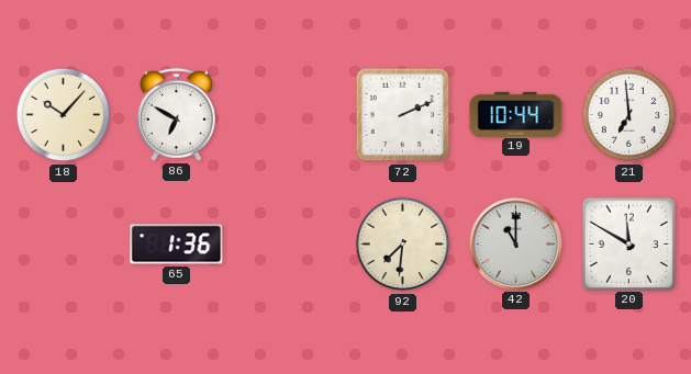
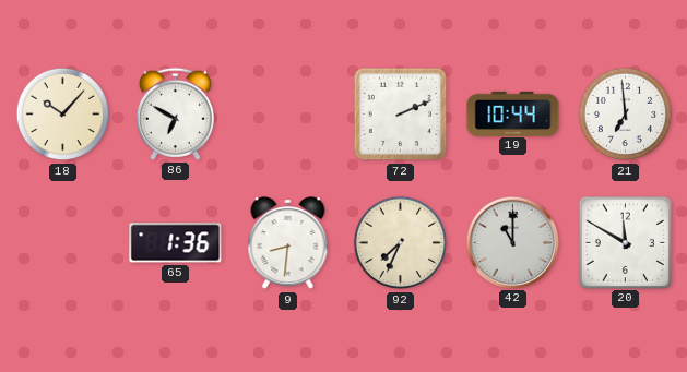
9: none -> 8:31 (288, 243)
92: 7:31 -> 7:34 (401, 243)
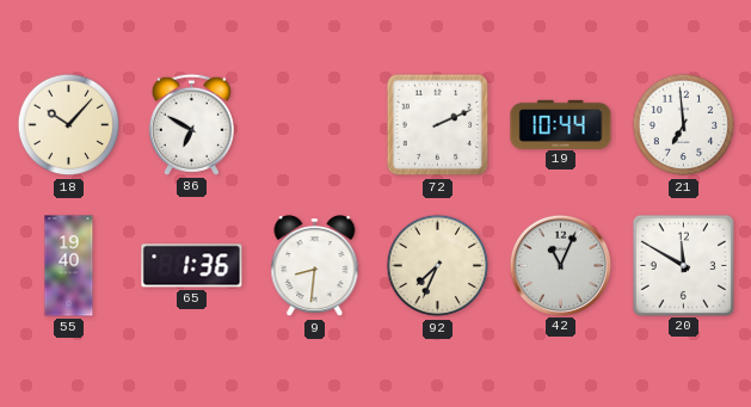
55: none -> 19:40 (69, 266)
42: 11:00 -> 11:04 (560, 265)
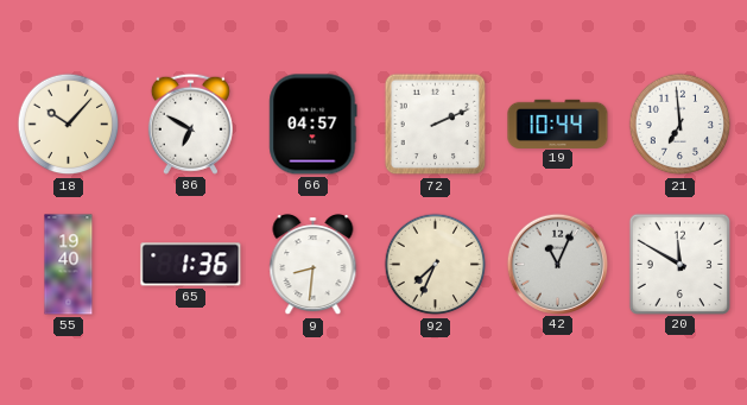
66: none -> 04:57 (314, 125)
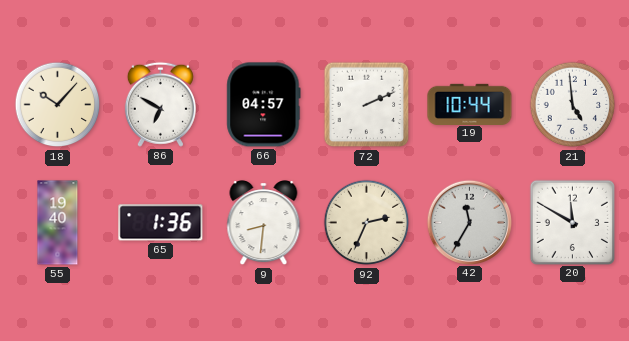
21: 6:59 -> 4:59 (573, 105)
92: 7:34 -> 2:34 (367, 223)
42: 11:04 -> 11:35 (469, 222)
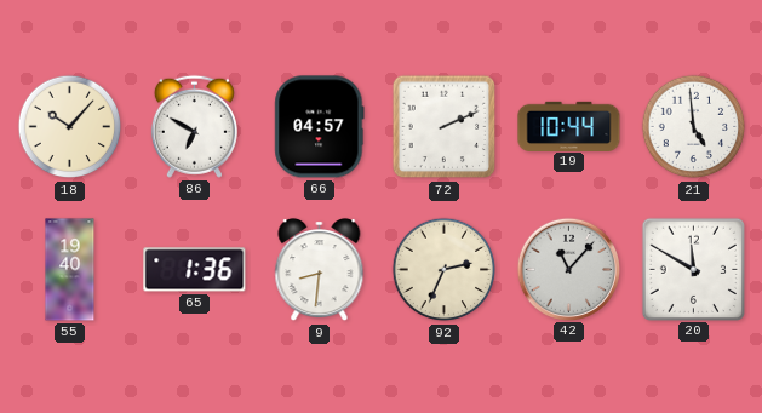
42: 11:35 -> 11:07 (568, 269)
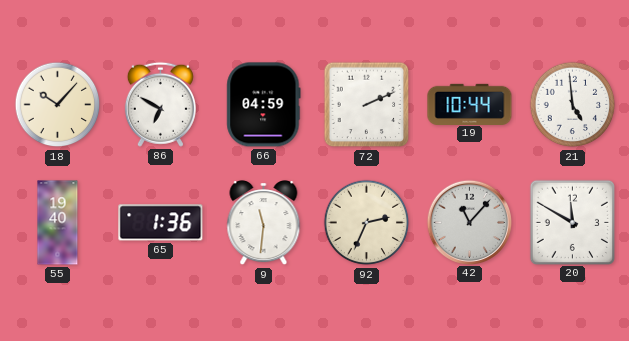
66: 04:57 -> 04:59 (264, 105)
9: 8:31 -> 11:31 (264, 223)
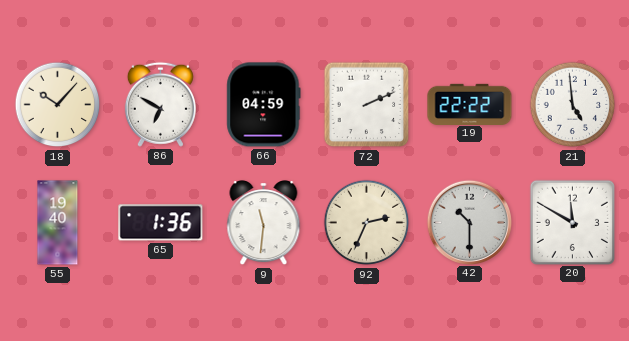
19: 10:44 -> 22:22 (470, 104)
42: 11:07 -> 10:30 (469, 222)
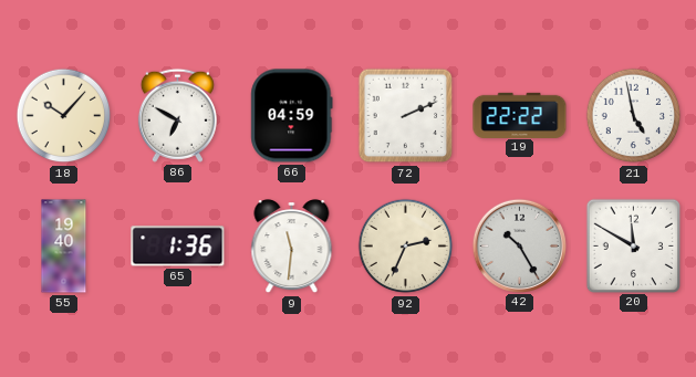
21: 4:59 -> 4:58 (634, 116)
42: 10:30 -> 10:25 (519, 245)
